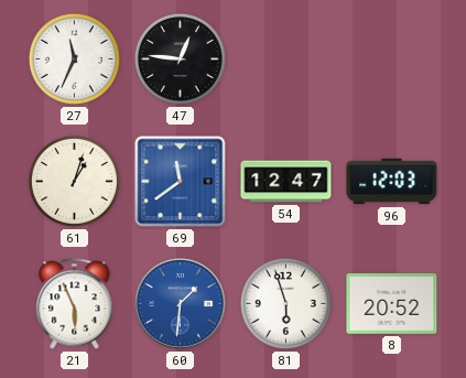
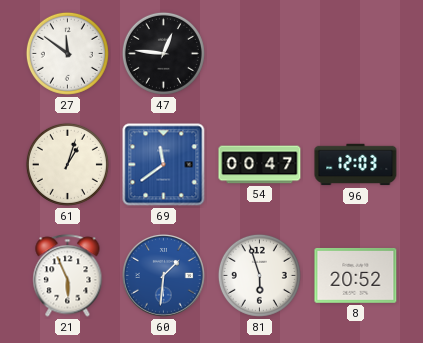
27: 11:34 -> 11:51 (67, 53)
54: 12:47 -> 00:47 (260, 165)
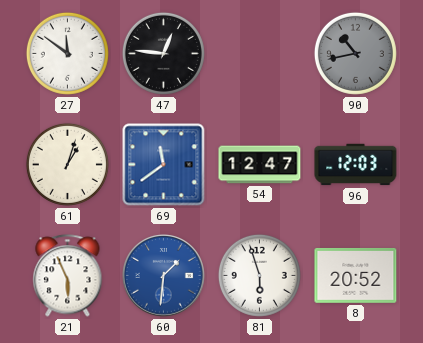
90: none -> 10:43 (355, 53)
54: 00:47 -> 12:47 (260, 165)
